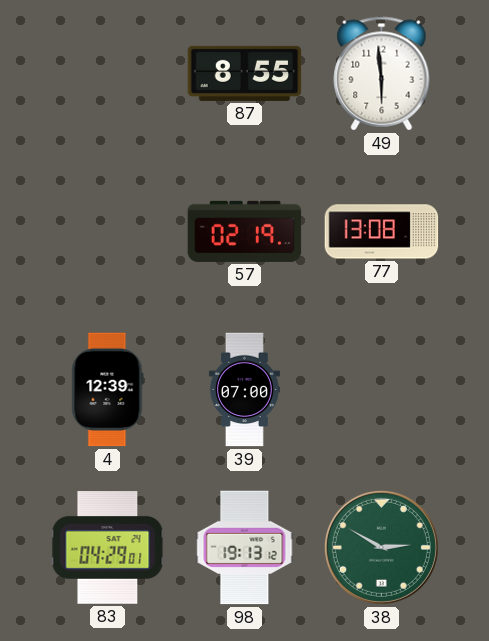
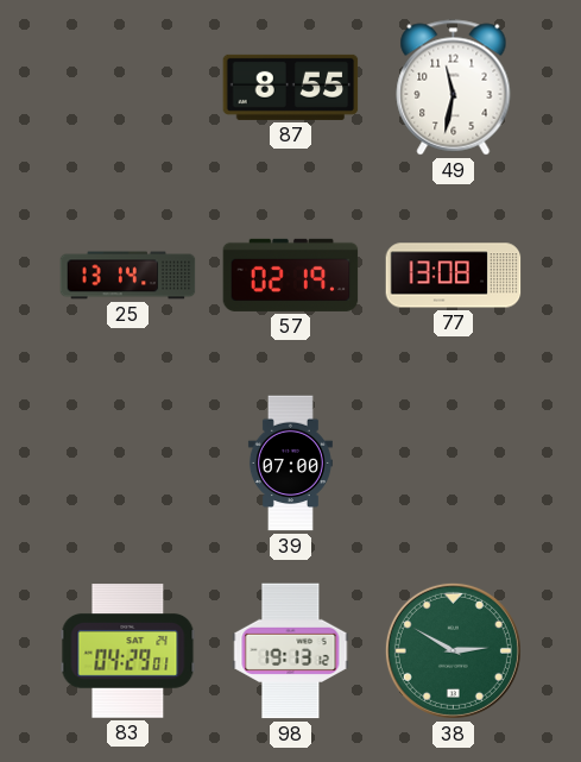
49: 5:59 -> 11:32 (454, 88)
25: none -> 13:14 (128, 276)
4: 12:39 -> none (108, 390)
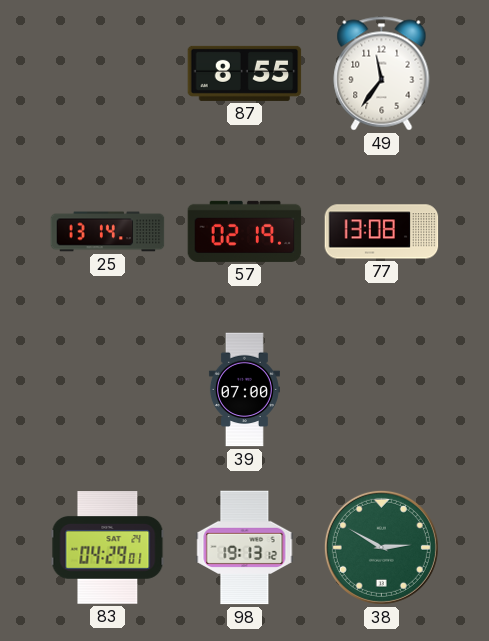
49: 11:32 -> 11:36 (382, 74)
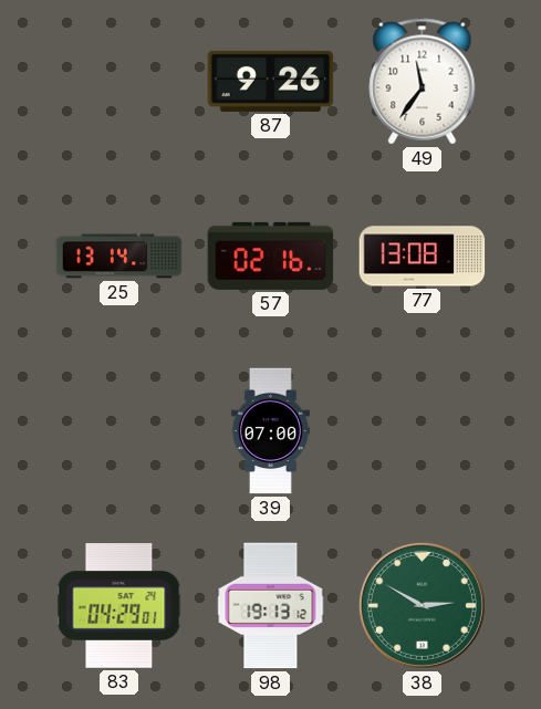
87: 8:55 -> 9:26 (271, 81)
57: 02:19 -> 02:16 (271, 256)
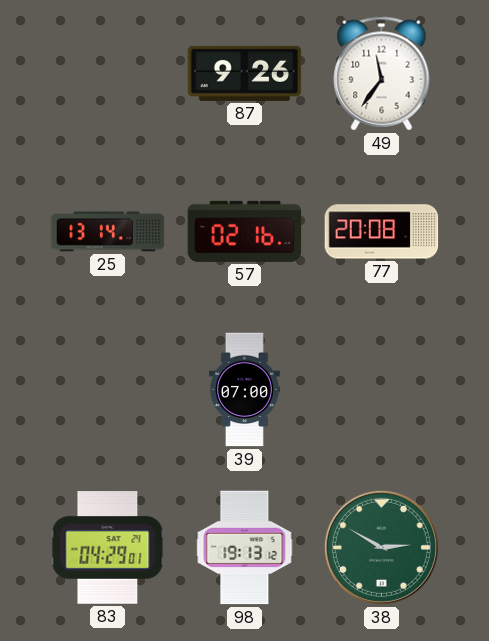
77: 13:08 -> 20:08 (382, 232)
